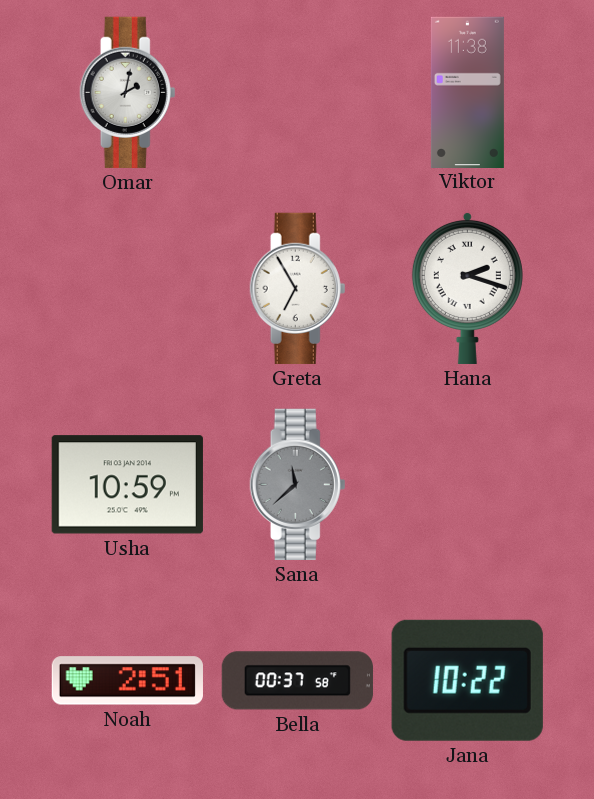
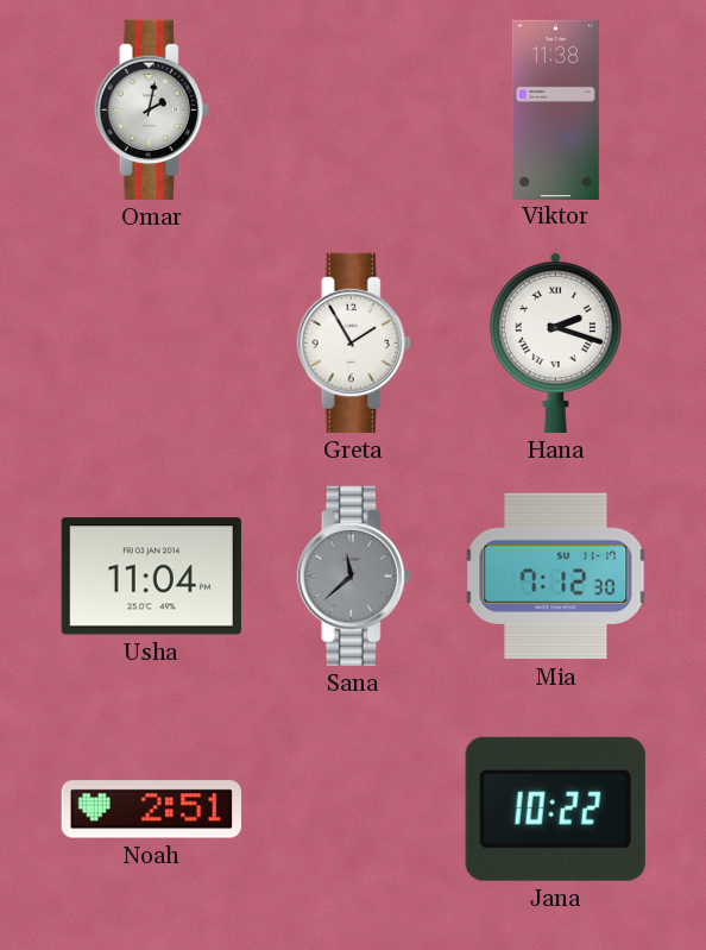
Greta: 6:55 -> 1:55 (354, 342)
Usha: 10:59 -> 11:04 (151, 577)
Mia: none -> 7:12 (556, 577)
Bella: 00:37 -> none (297, 681)
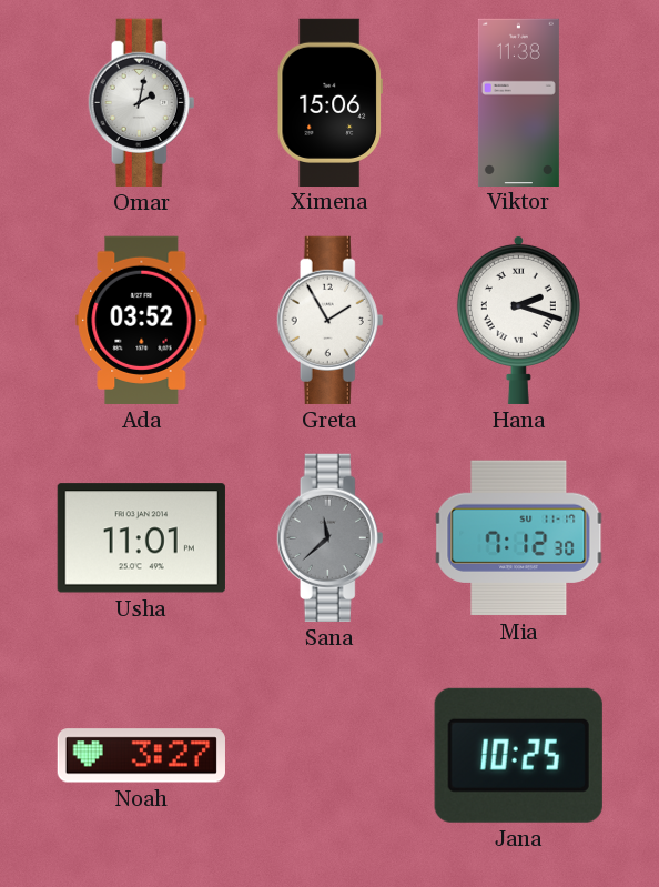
Ximena: none -> 15:06 (329, 102)
Ada: none -> 03:52 (142, 320)
Usha: 11:04 -> 11:01 (141, 538)
Noah: 2:51 -> 3:27 (141, 756)
Jana: 10:22 -> 10:25 (518, 755)
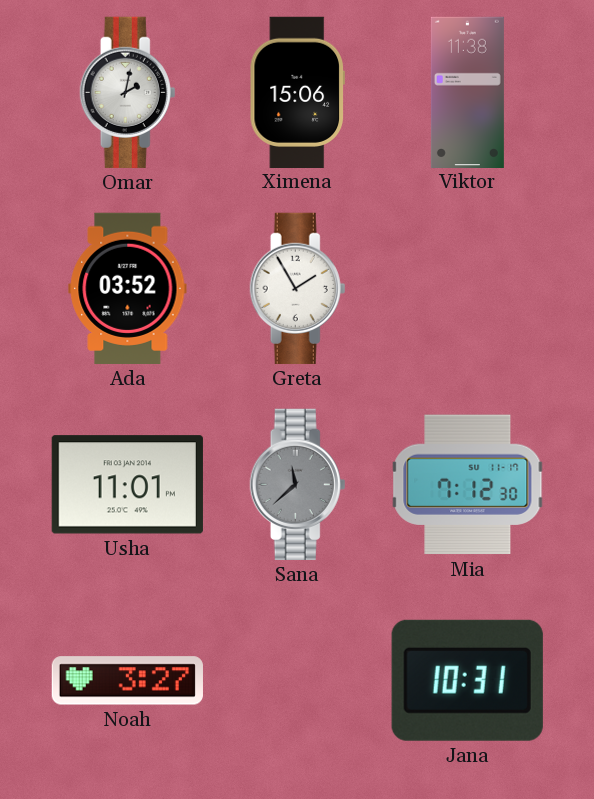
Hana: 2:18 -> none (518, 320)
Jana: 10:25 -> 10:31 (467, 680)
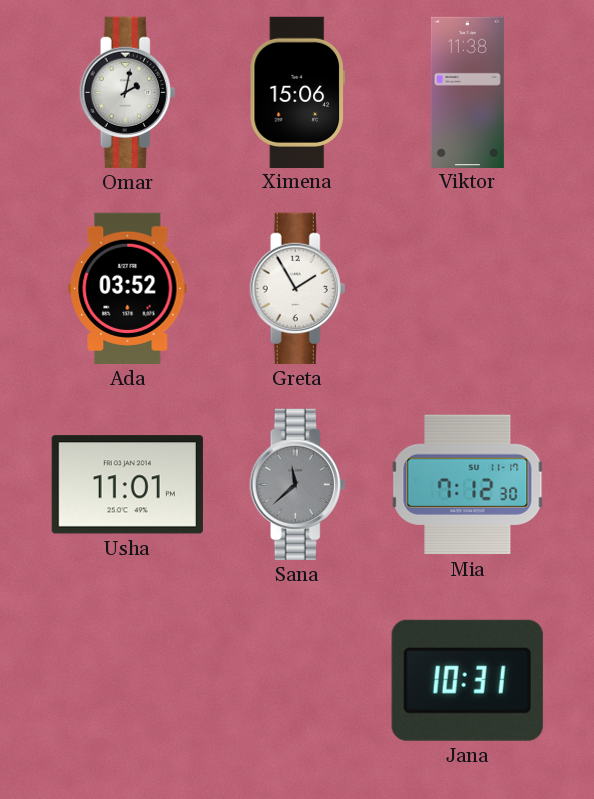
Noah: 3:27 -> none (127, 681)
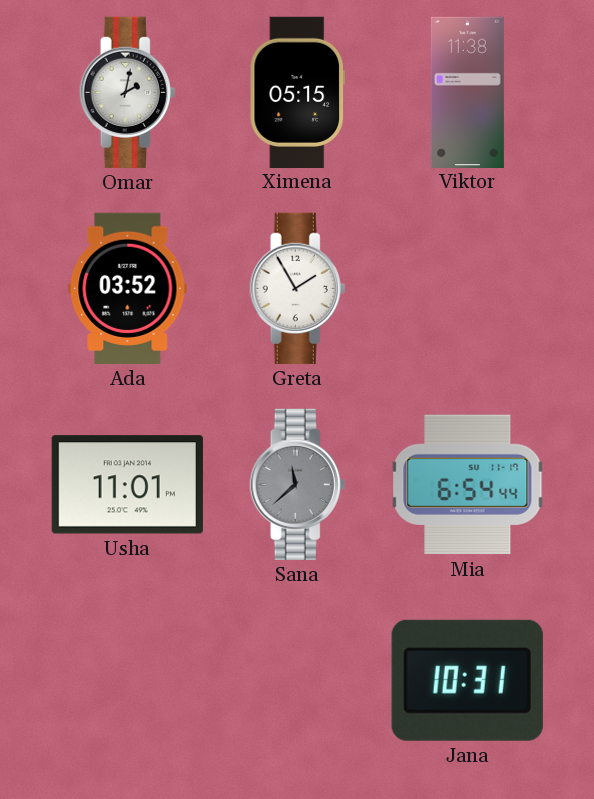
Ximena: 15:06 -> 05:15 (297, 92)
Mia: 7:12 -> 6:54 (468, 485)
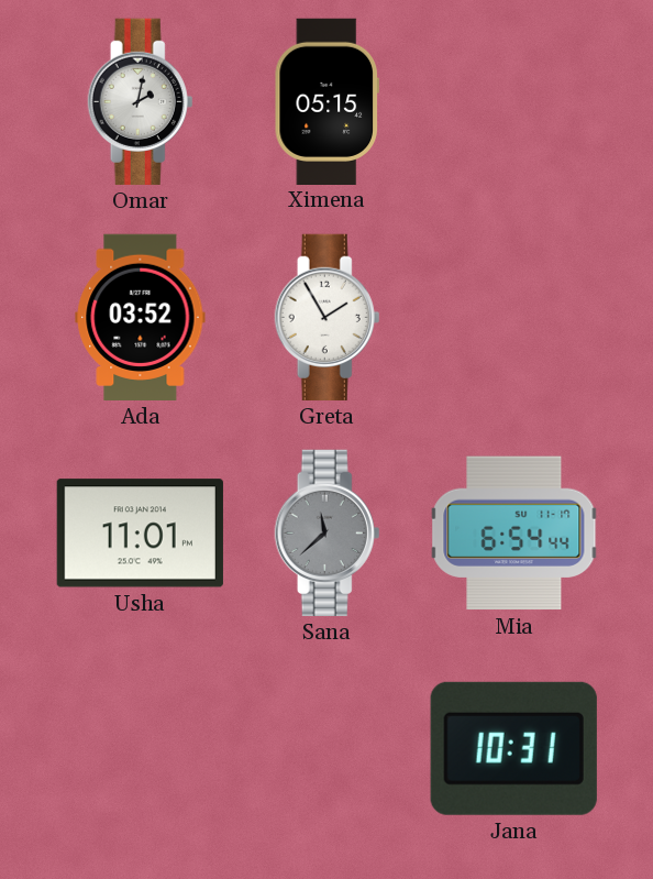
Viktor: 11:38 -> none (467, 92)
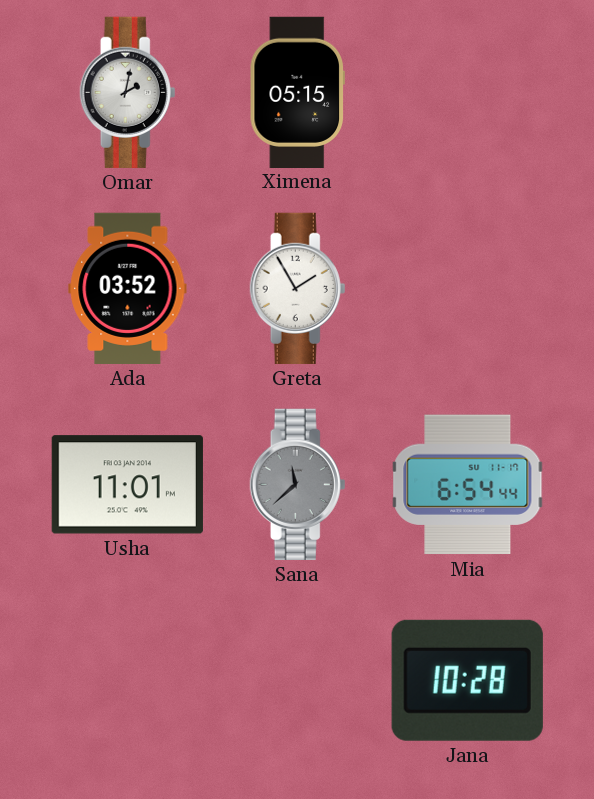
Jana: 10:31 -> 10:28 (467, 680)
